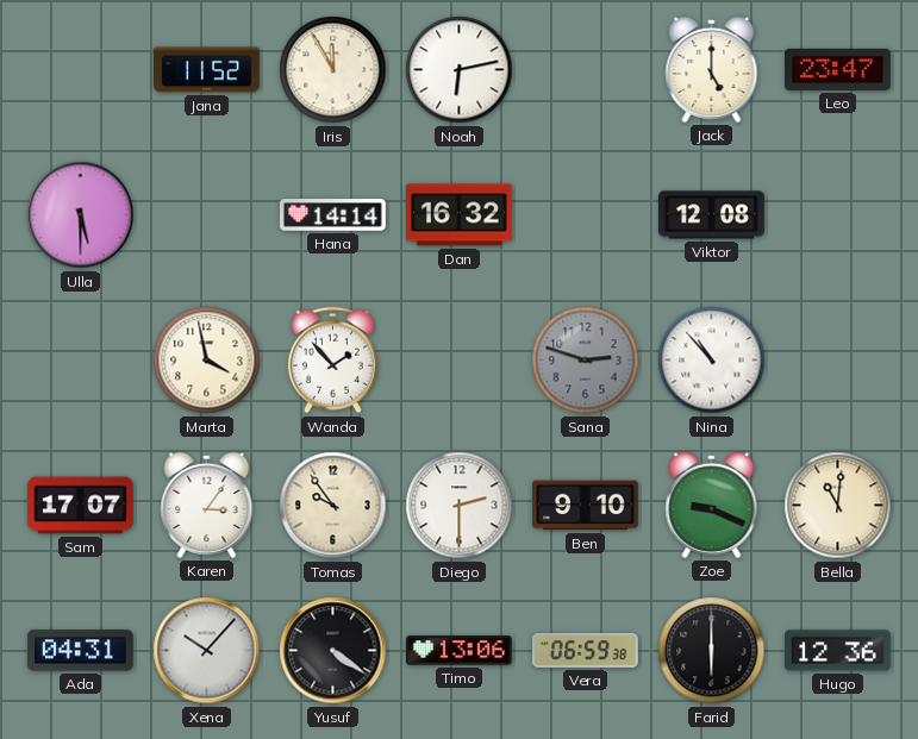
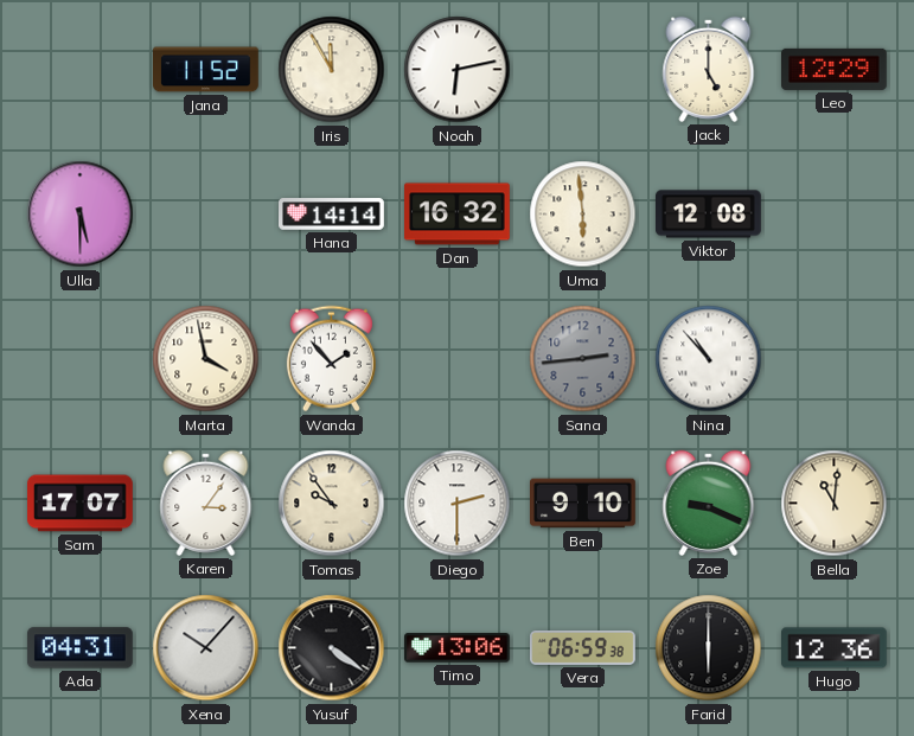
Leo: 23:47 -> 12:29 (835, 69)
Uma: none -> 5:59 (583, 215)
Sana: 2:48 -> 2:44 (583, 359)
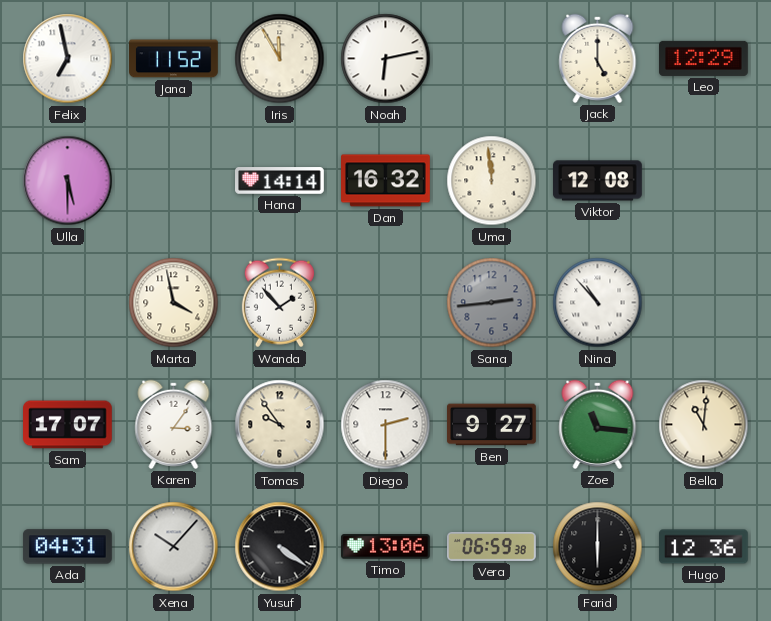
Felix: none -> 6:58 (68, 59)
Uma: 5:59 -> 11:59 (492, 181)
Ben: 9:10 -> 9:27 (492, 425)
Zoe: 9:19 -> 11:16 (598, 424)
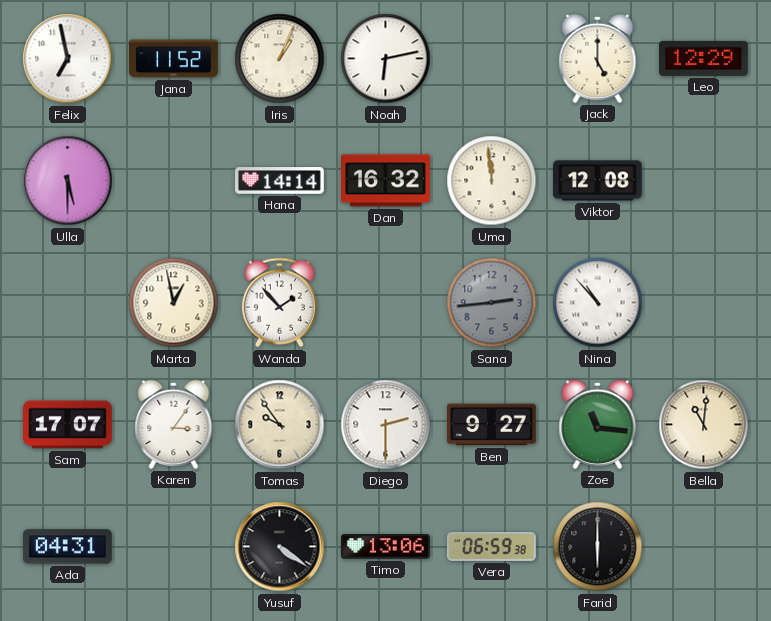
Iris: 11:55 -> 1:04 (280, 59)
Marta: 3:58 -> 12:58 (174, 303)
Xena: 10:07 -> none (174, 547)
Hugo: 12:36 -> none (704, 547)
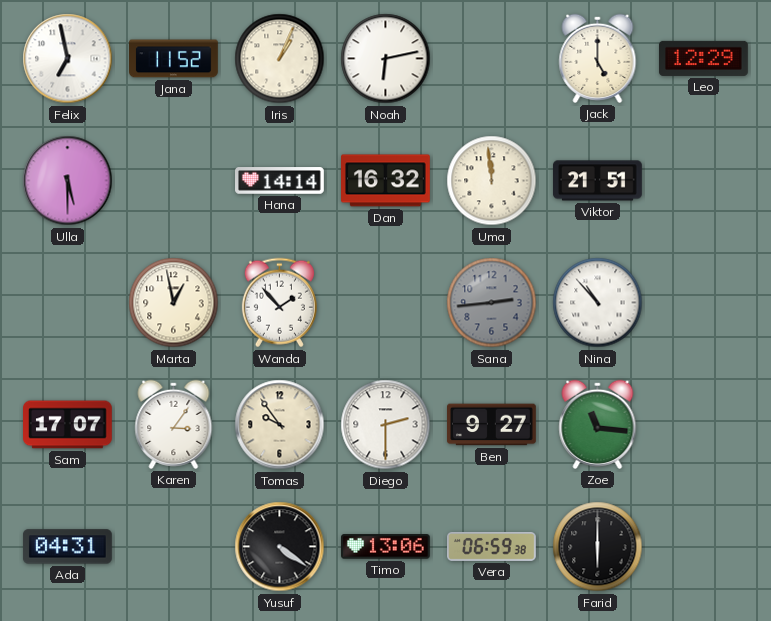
Viktor: 12:08 -> 21:51 (598, 181)
Bella: 11:01 -> none (704, 425)
